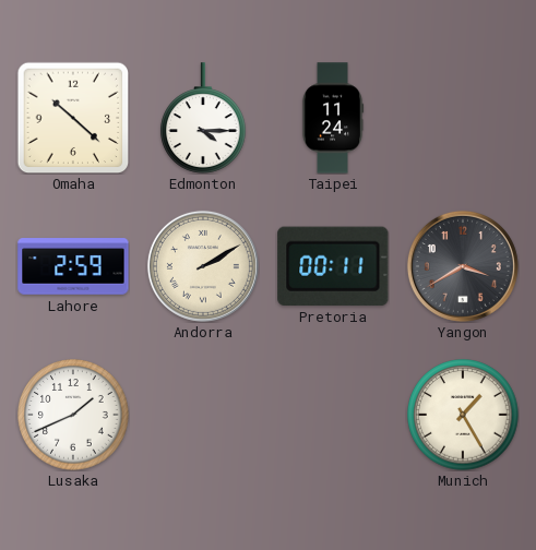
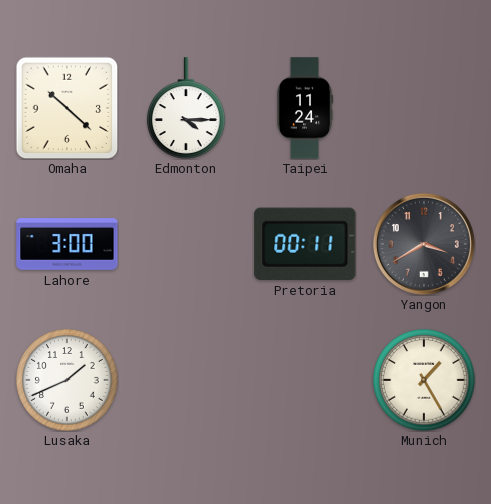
Lahore: 2:59 -> 3:00 (67, 244)
Andorra: 2:10 -> none (203, 266)
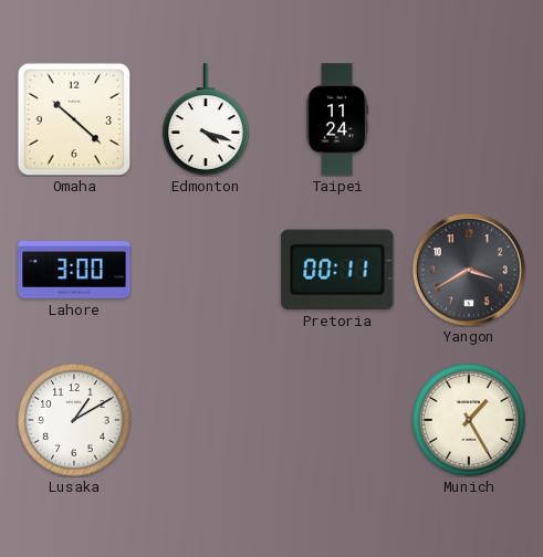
Edmonton: 4:15 -> 4:18 (207, 119)
Lusaka: 1:41 -> 1:10 (74, 420)
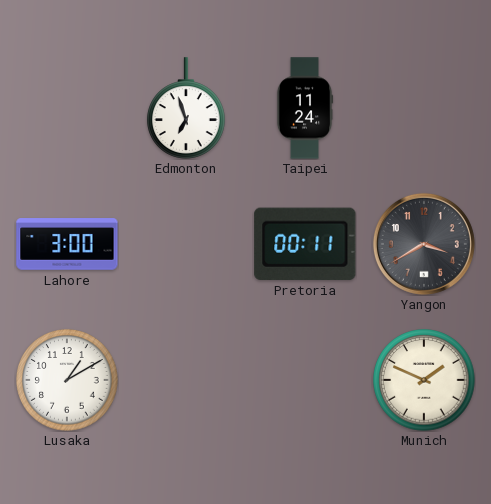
Omaha: 10:22 -> none (74, 119)
Edmonton: 4:18 -> 6:57 (187, 108)
Munich: 1:25 -> 1:49 (424, 380)
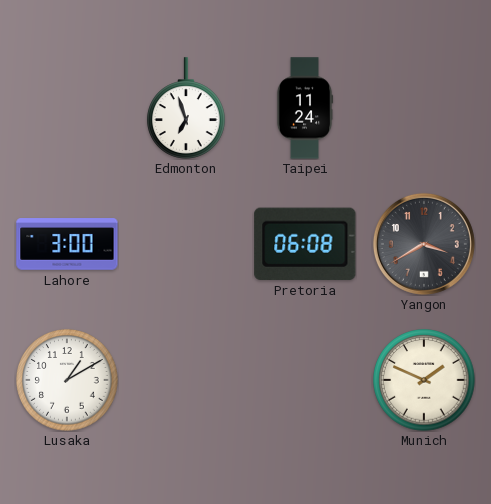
Pretoria: 00:11 -> 06:08 (305, 244)
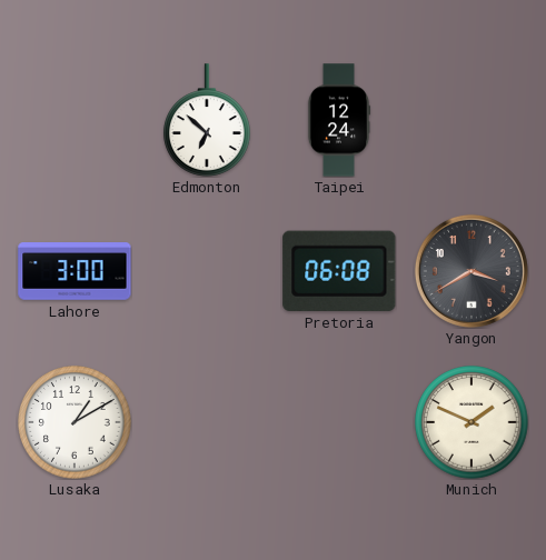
Edmonton: 6:57 -> 6:52 (208, 120)
Taipei: 11:24 -> 12:24 (339, 120)
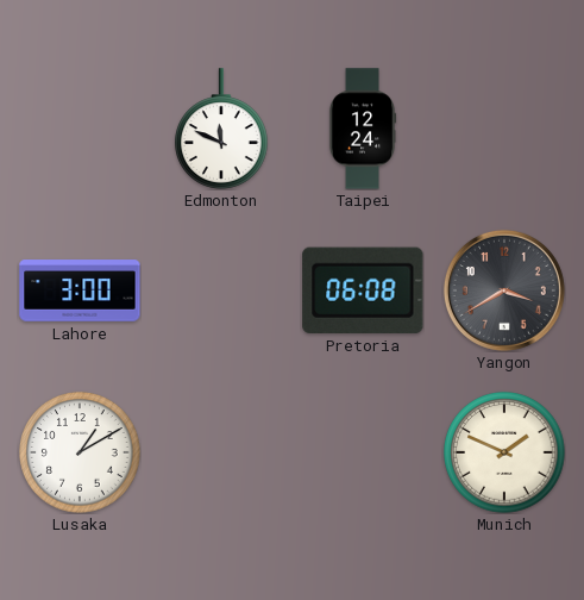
Edmonton: 6:52 -> 11:49 (222, 129)
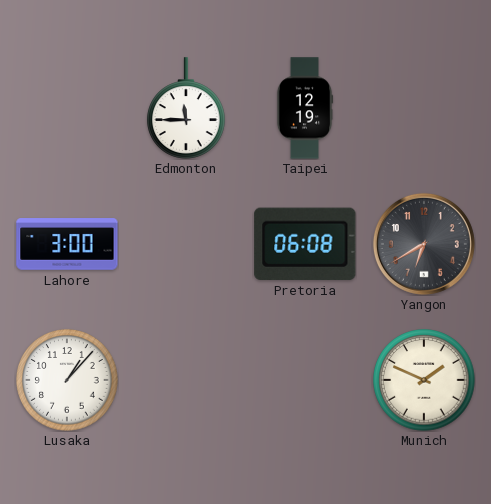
Edmonton: 11:49 -> 11:45 (187, 108)
Taipei: 12:24 -> 12:19 (305, 108)
Yangon: 3:40 -> 6:40 (424, 244)
Lusaka: 1:10 -> 1:07 (67, 380)
